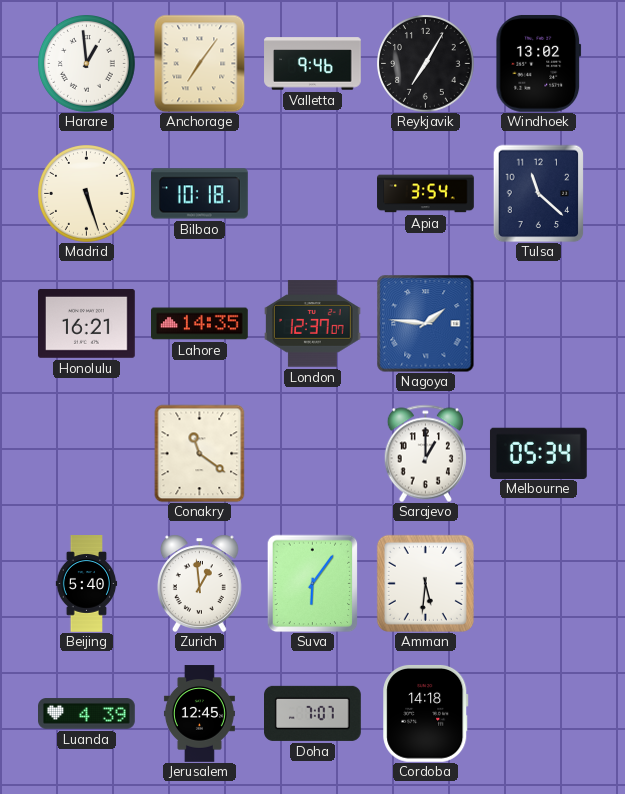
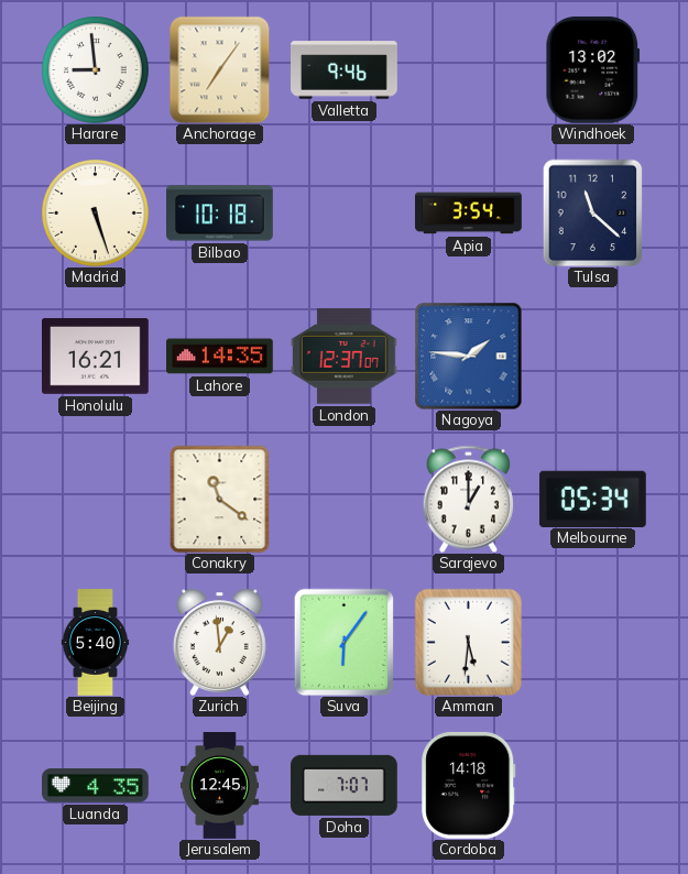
Harare: 12:59 -> 8:59 (96, 70)
Reykjavik: 7:05 -> none (426, 64)
Luanda: 4:39 -> 4:35 (96, 786)
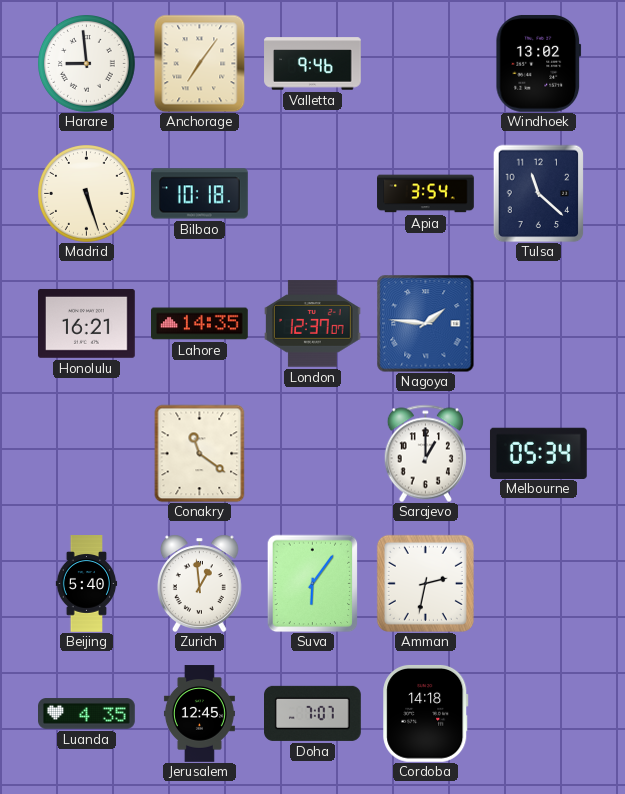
Amman: 5:31 -> 2:32 (425, 583)
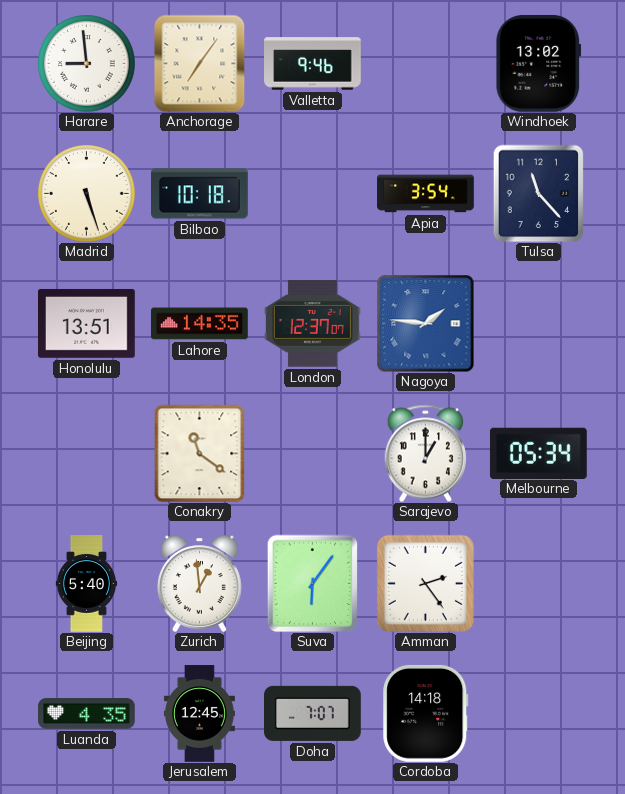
Tulsa: 11:22 -> 11:23 (539, 193)
Honolulu: 16:21 -> 13:51 (87, 323)
Amman: 2:32 -> 2:24 (425, 583)
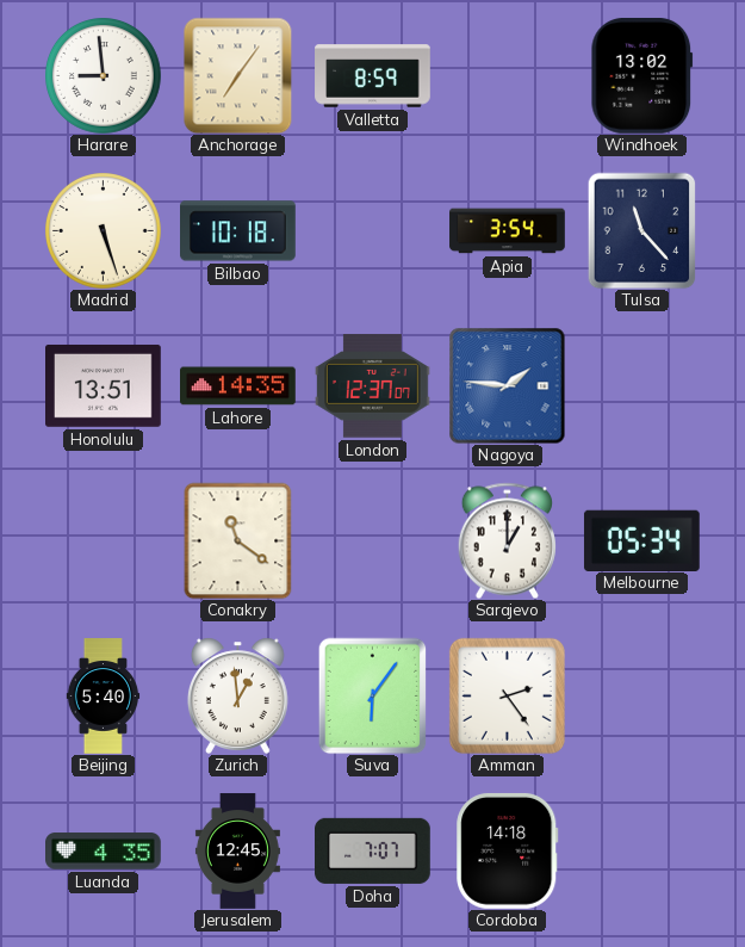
Valletta: 9:46 -> 8:59 (373, 76)
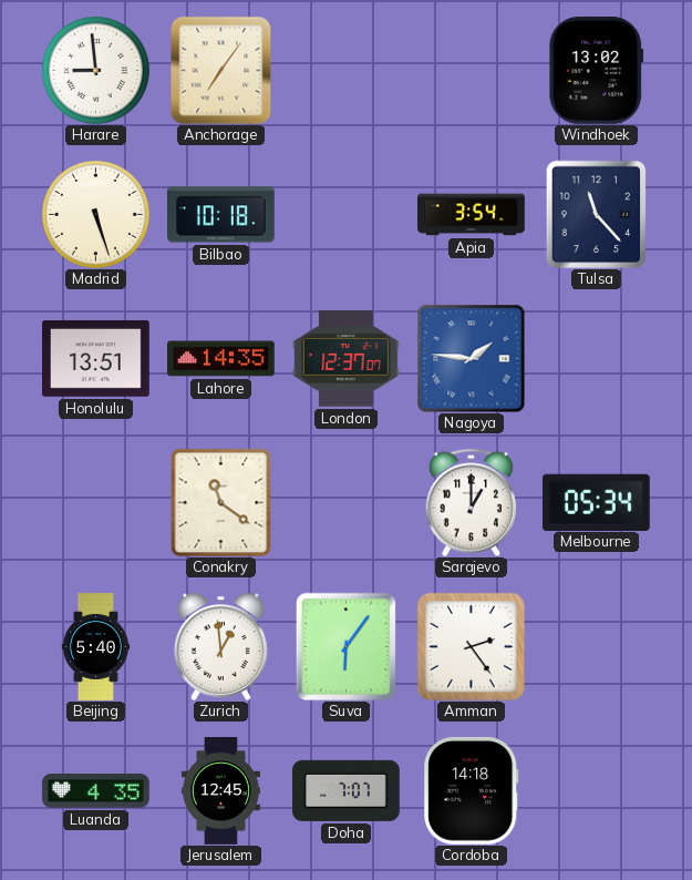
Valletta: 8:59 -> none (373, 76)
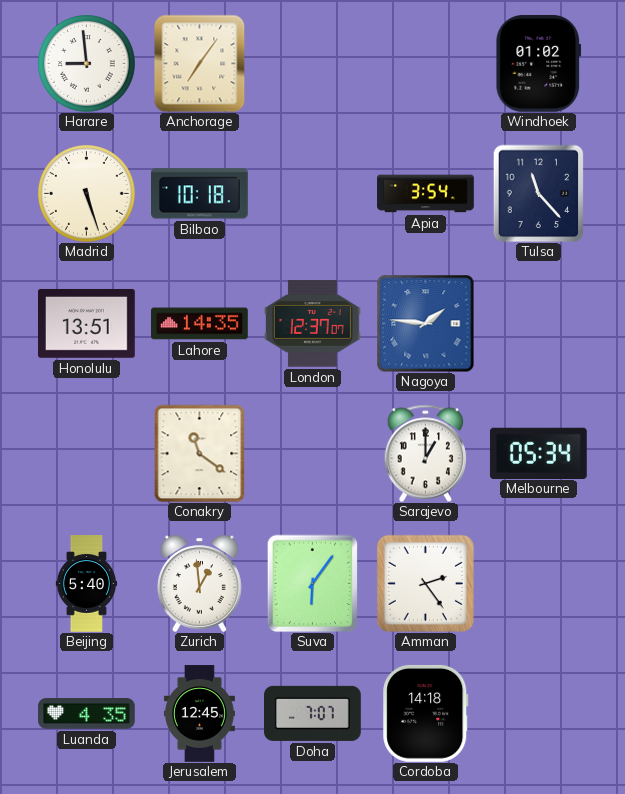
Windhoek: 13:02 -> 01:02 (539, 63)
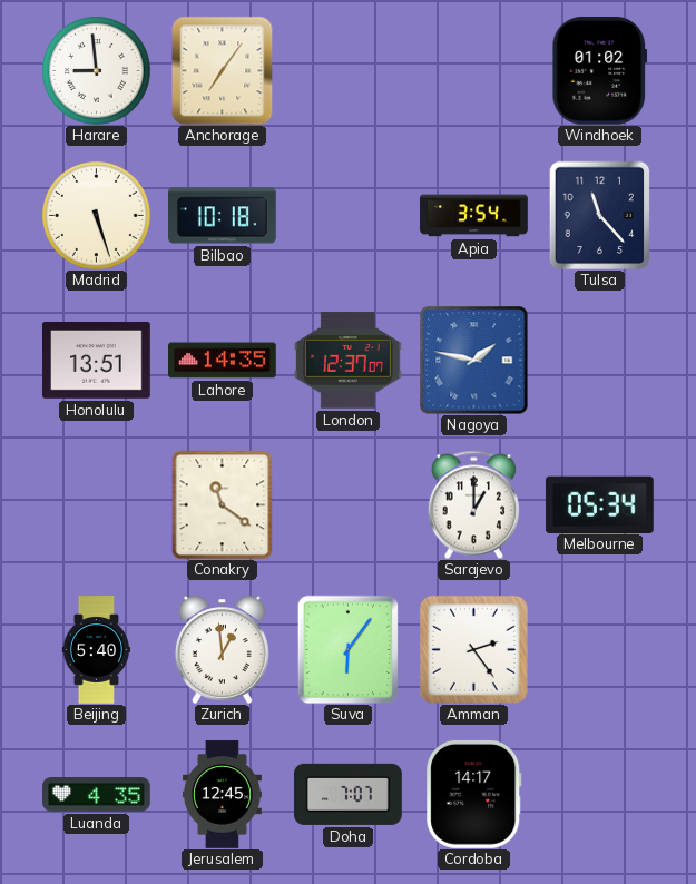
Nagoya: 1:46 -> 1:47 (473, 360)
Cordoba: 14:18 -> 14:17 (474, 794)
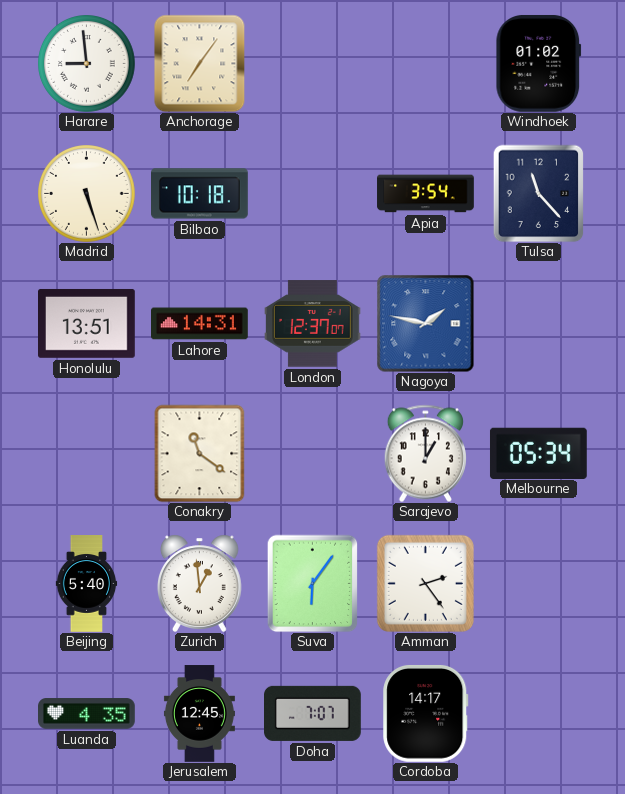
Lahore: 14:35 -> 14:31 (200, 324)
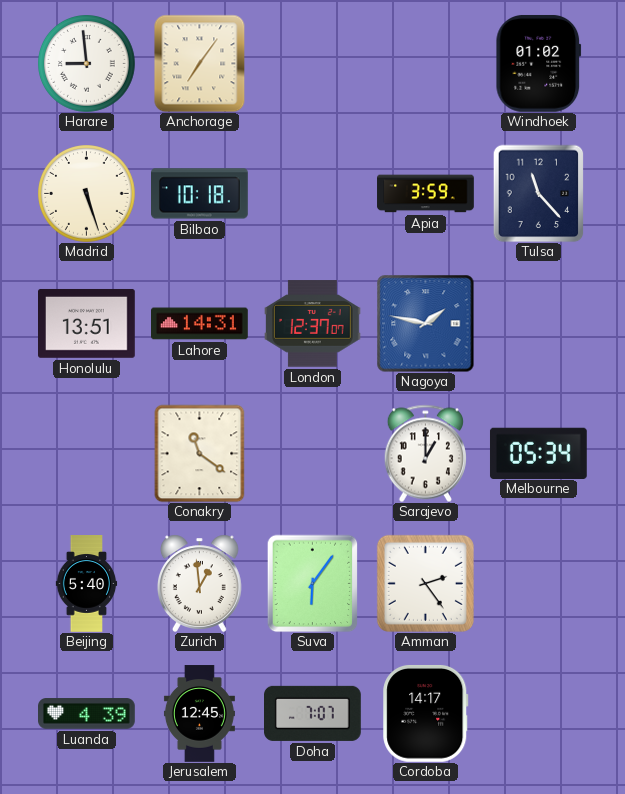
Apia: 3:54 -> 3:59 (426, 194)
Luanda: 4:35 -> 4:39 (87, 714)
